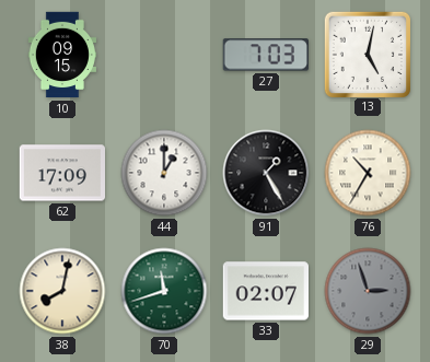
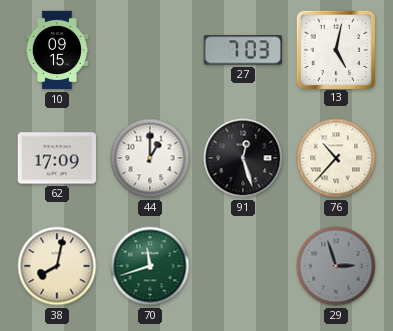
91: 1:25 -> 12:27 (243, 158)
76: 10:35 -> 10:37 (336, 158)
33: 02:07 -> none (265, 291)
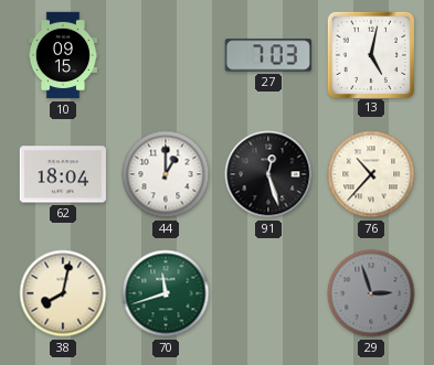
62: 17:09 -> 18:04 (62, 174)
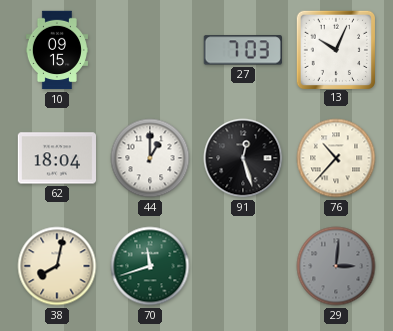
13: 5:02 -> 10:04 (335, 49)
29: 2:57 -> 3:01 (336, 266)
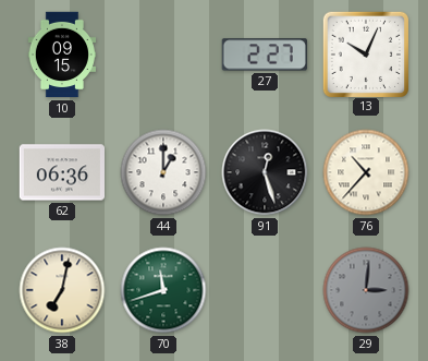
27: 7:03 -> 2:27 (265, 55)
62: 18:04 -> 06:36 (61, 172)
38: 8:02 -> 7:02 (62, 290)
